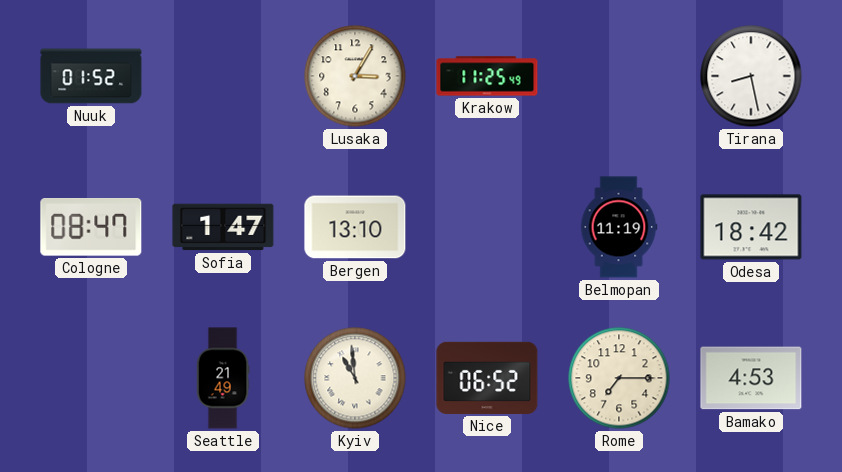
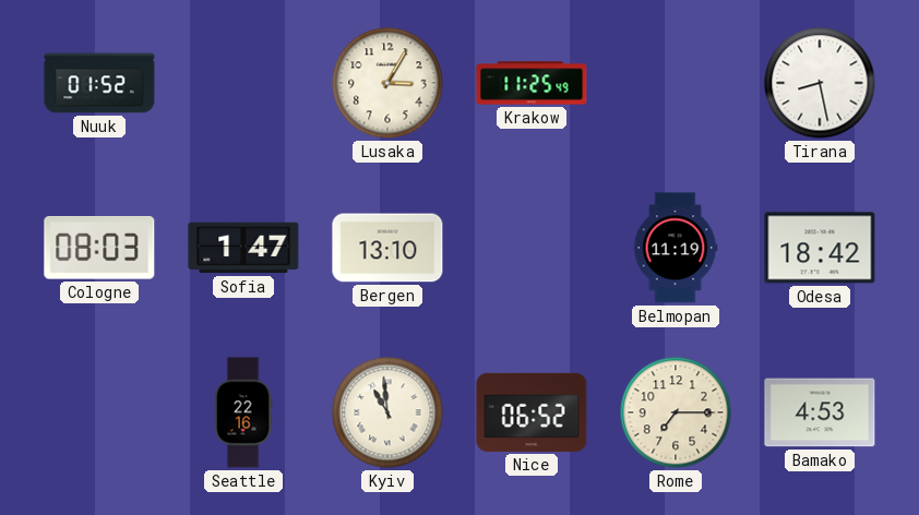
Cologne: 08:47 -> 08:03 (99, 249)
Seattle: 21:49 -> 22:16 (243, 412)
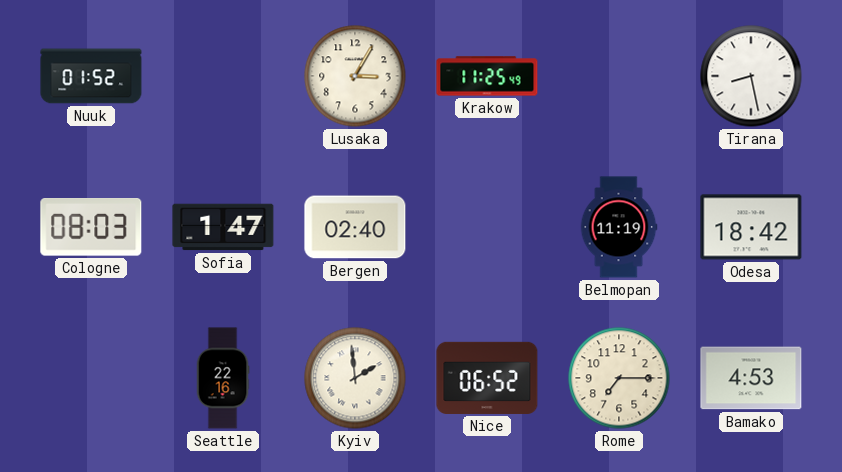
Bergen: 13:10 -> 02:40 (355, 227)
Kyiv: 10:59 -> 1:59 (355, 378)
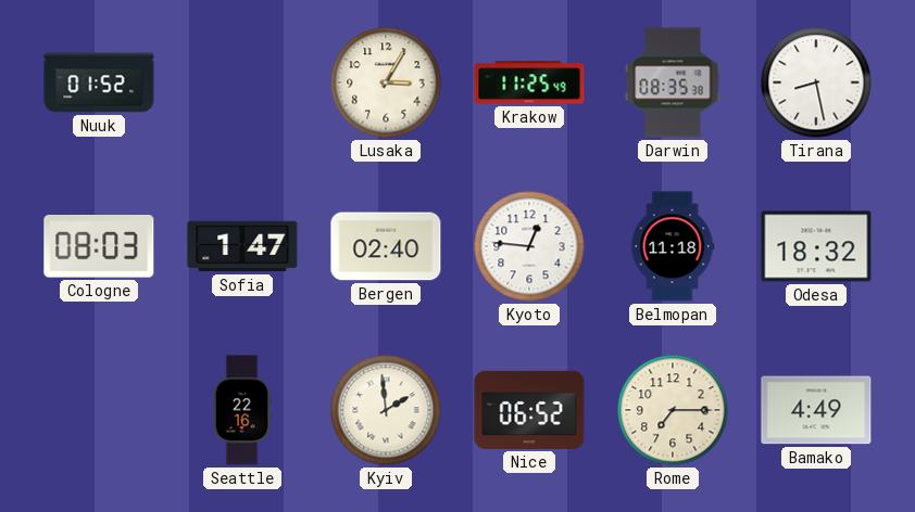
Darwin: none -> 08:35 (673, 82)
Kyoto: none -> 12:46 (529, 246)
Belmopan: 11:19 -> 11:18 (673, 246)
Odesa: 18:42 -> 18:32 (816, 246)
Bamako: 4:53 -> 4:49 (816, 410)
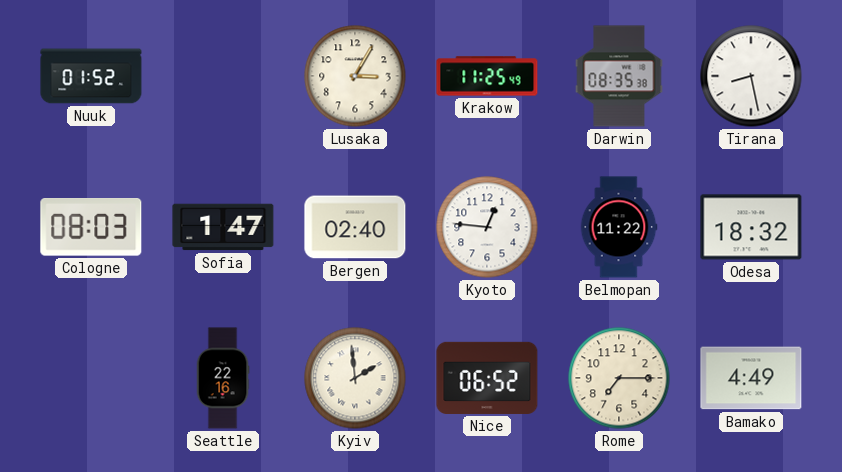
Belmopan: 11:18 -> 11:22 (619, 227)
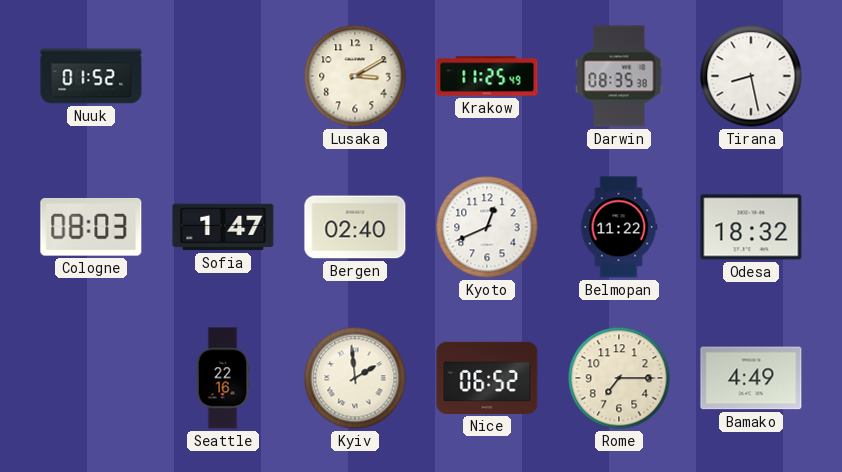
Lusaka: 3:05 -> 3:10 (355, 76)
Kyoto: 12:46 -> 12:41 (487, 227)
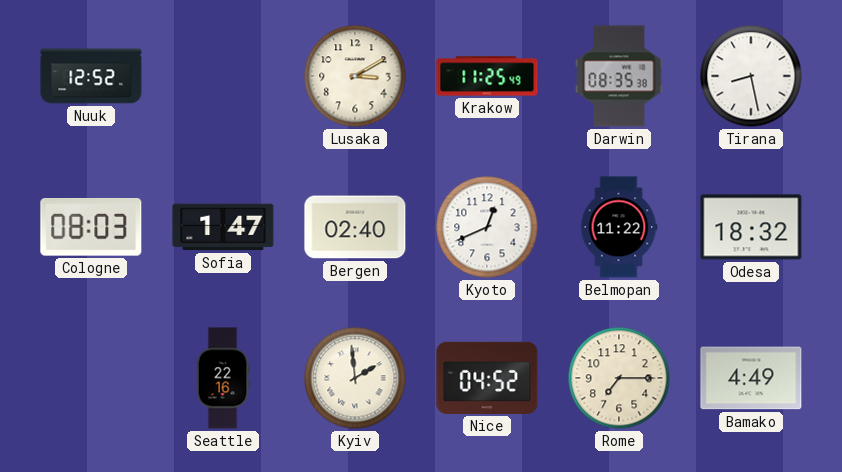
Nuuk: 01:52 -> 12:52 (91, 76)
Nice: 06:52 -> 04:52 (487, 378)
